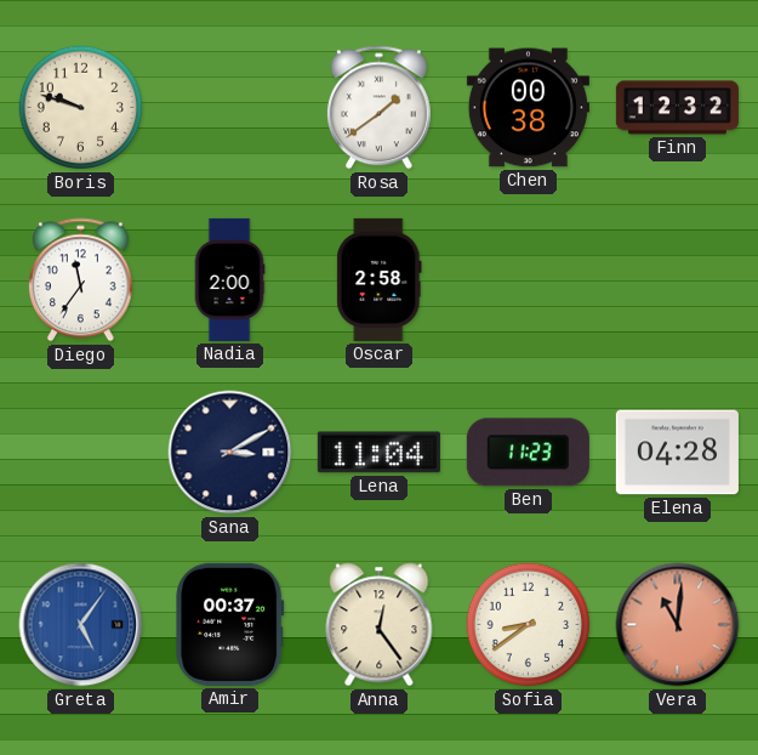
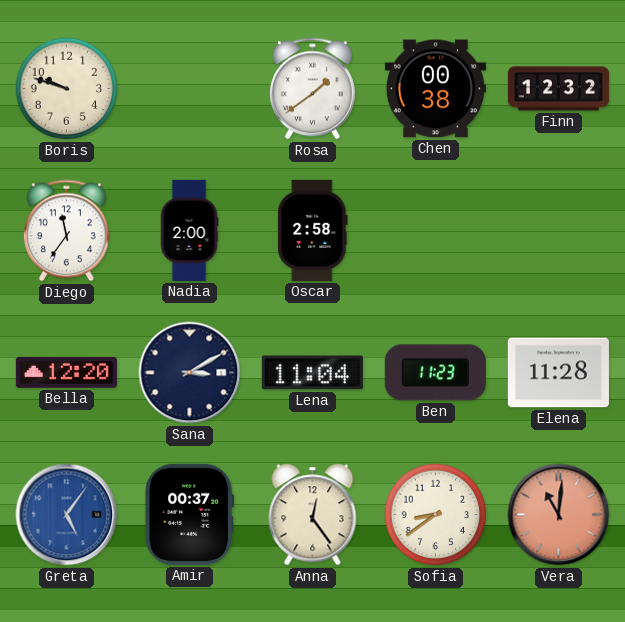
Bella: none -> 12:20 (66, 372)
Elena: 04:28 -> 11:28 (558, 373)
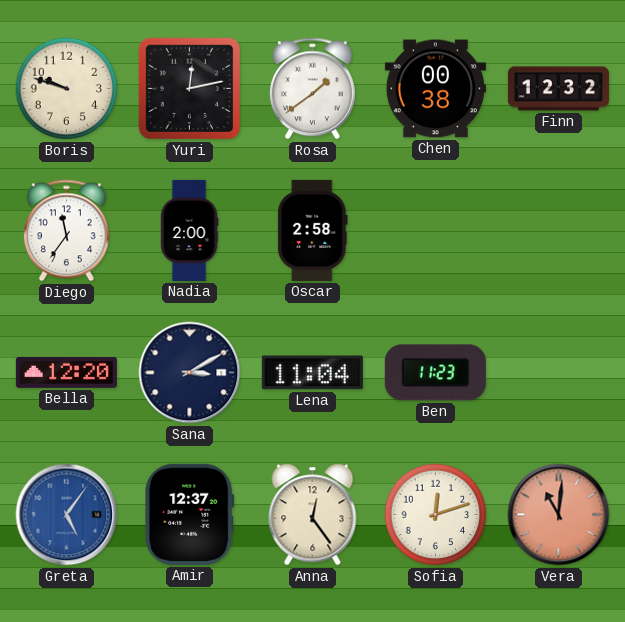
Yuri: none -> 12:13 (190, 89)
Elena: 11:28 -> none (558, 373)
Amir: 00:37 -> 12:37 (190, 514)
Sofia: 8:39 -> 12:12 (436, 515)
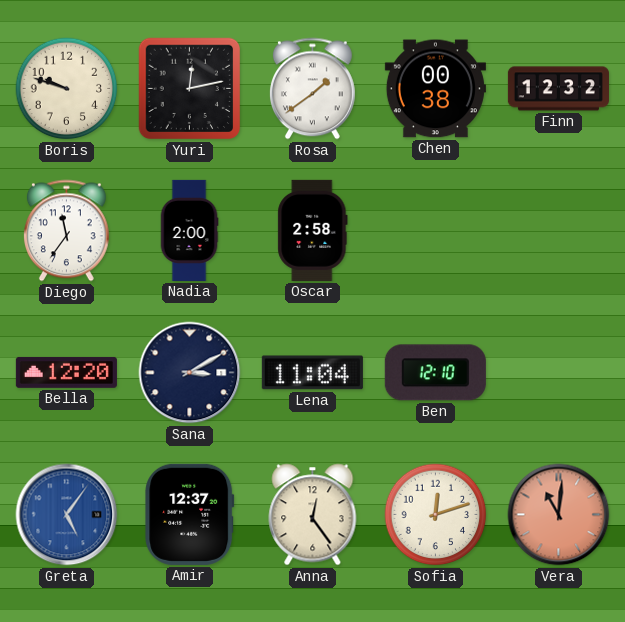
Ben: 11:23 -> 12:10 (435, 373)
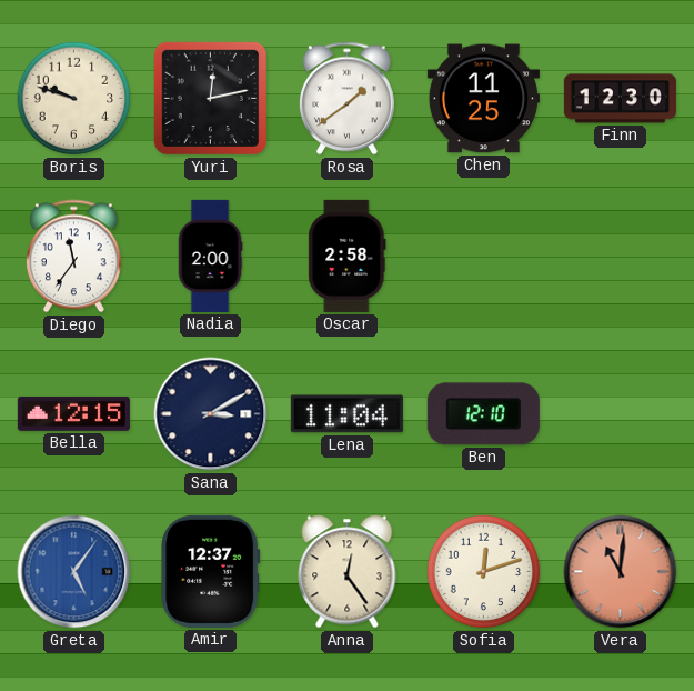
Chen: 00:38 -> 11:25 (483, 99)
Finn: 12:32 -> 12:30 (620, 99)
Bella: 12:20 -> 12:15 (73, 413)
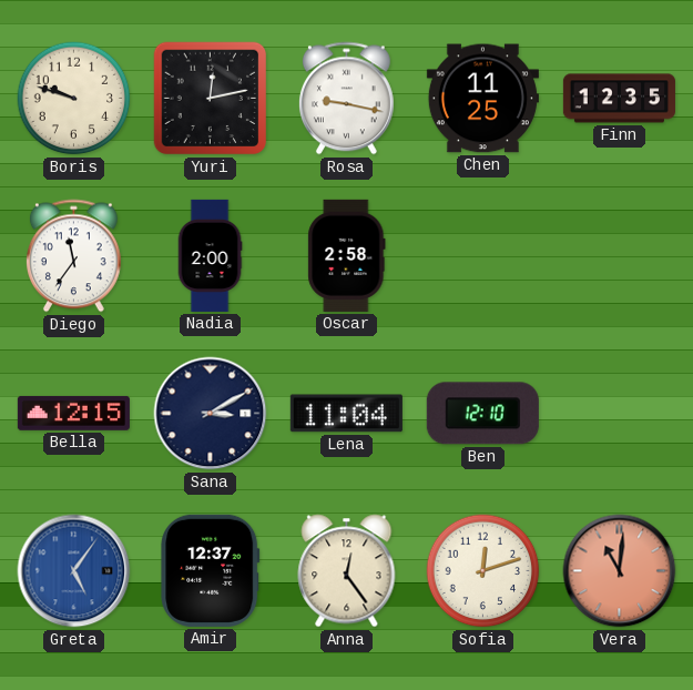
Rosa: 1:39 -> 9:17 (346, 99)
Finn: 12:30 -> 12:35 (619, 99)
